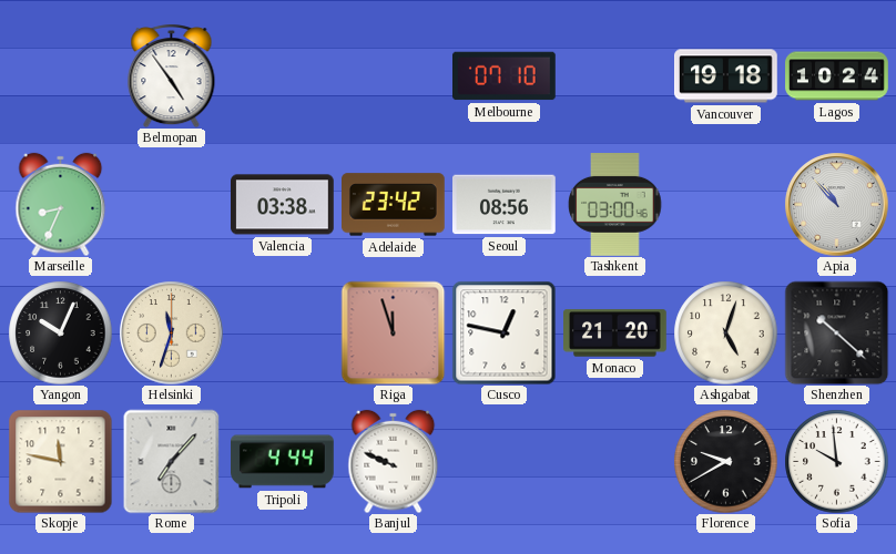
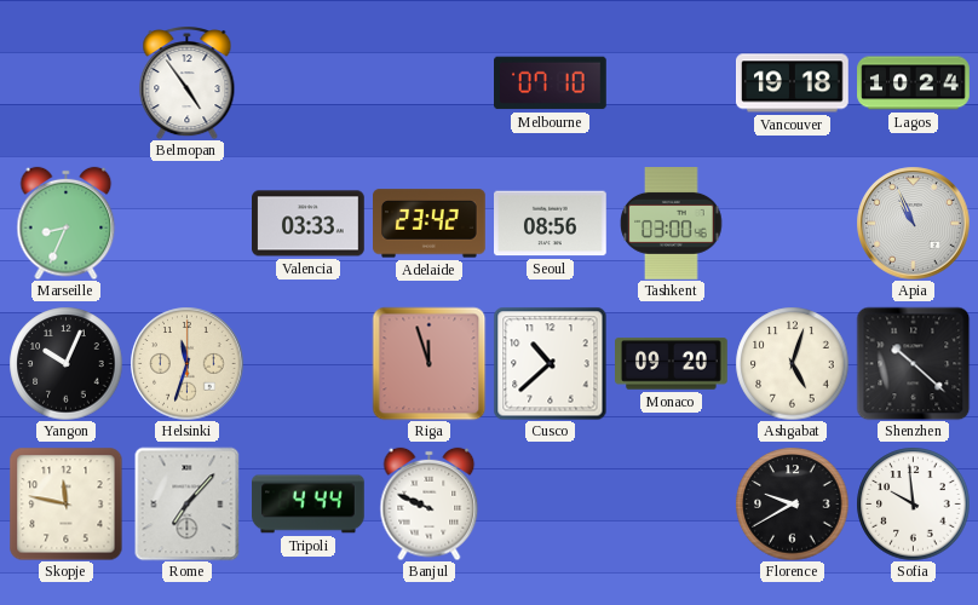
Valencia: 03:38 -> 03:33 (309, 224)
Apia: 10:53 -> 10:56 (913, 223)
Cusco: 12:47 -> 10:38 (550, 363)
Monaco: 21:20 -> 09:20 (672, 364)
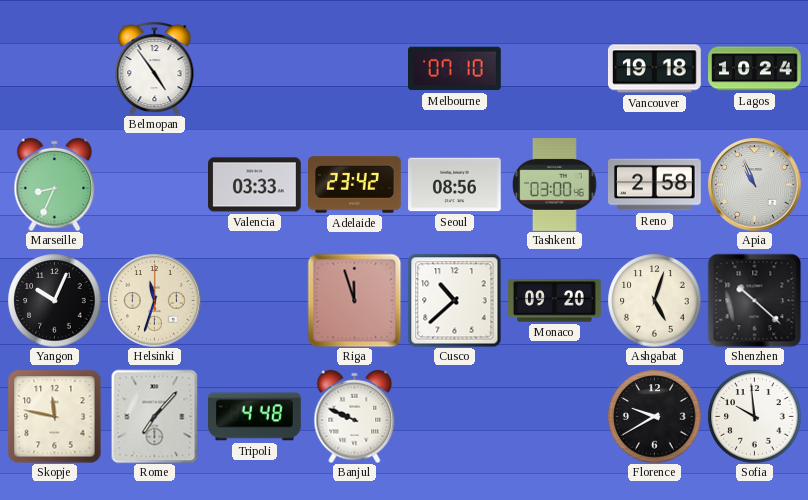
Reno: none -> 2:58 (655, 185)
Tripoli: 4:44 -> 4:48 (255, 417)
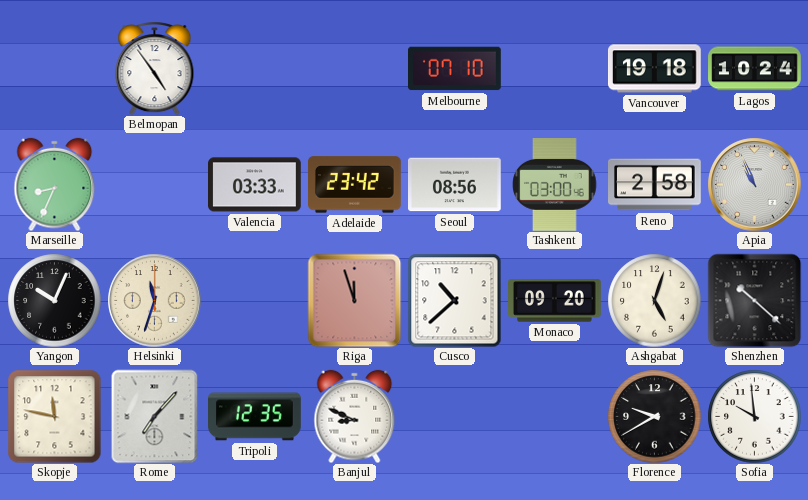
Tripoli: 4:48 -> 12:35 (255, 417)
Banjul: 9:49 -> 8:49 (355, 416)
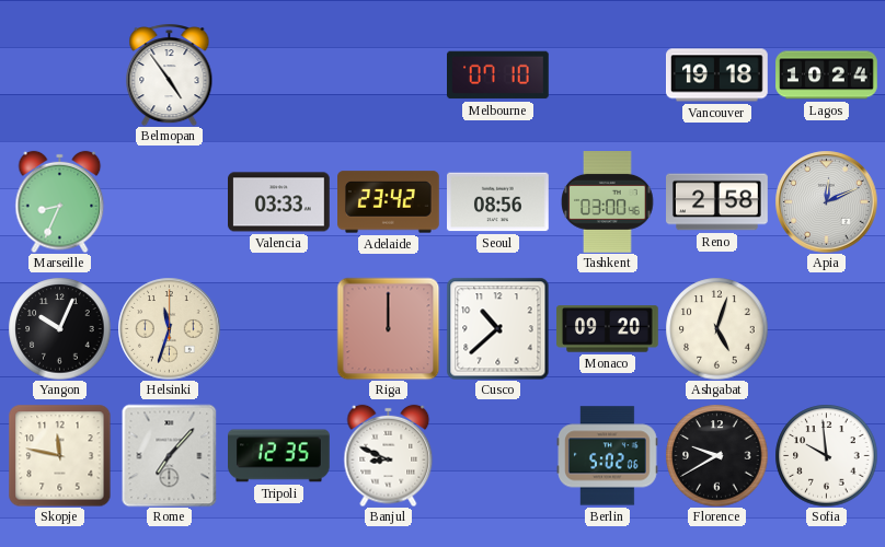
Apia: 10:56 -> 12:11 (826, 201)
Riga: 11:57 -> 12:00 (388, 328)
Shenzhen: 10:22 -> none (754, 300)
Berlin: none -> 5:02 (608, 456)
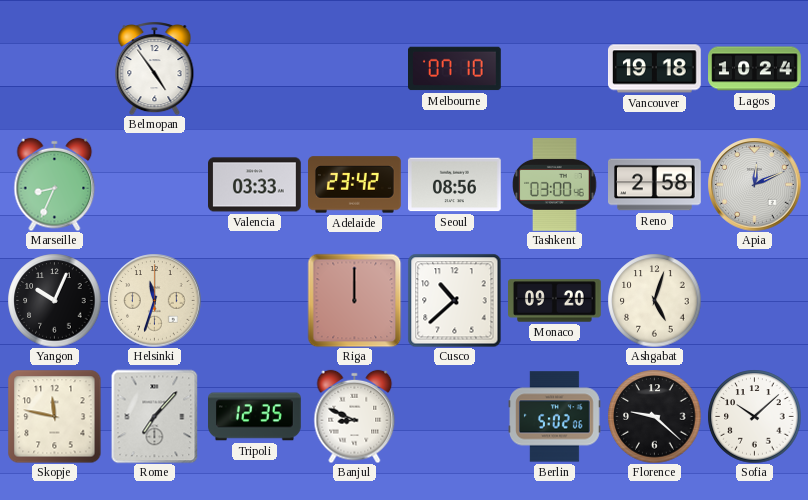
Florence: 9:40 -> 9:22 (654, 416)
Sofia: 9:59 -> 10:08 (754, 416)
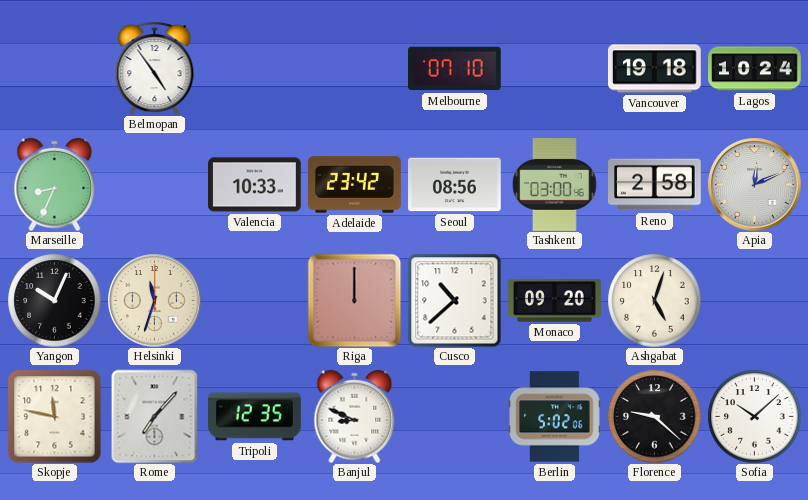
Valencia: 03:33 -> 10:33 (255, 185)
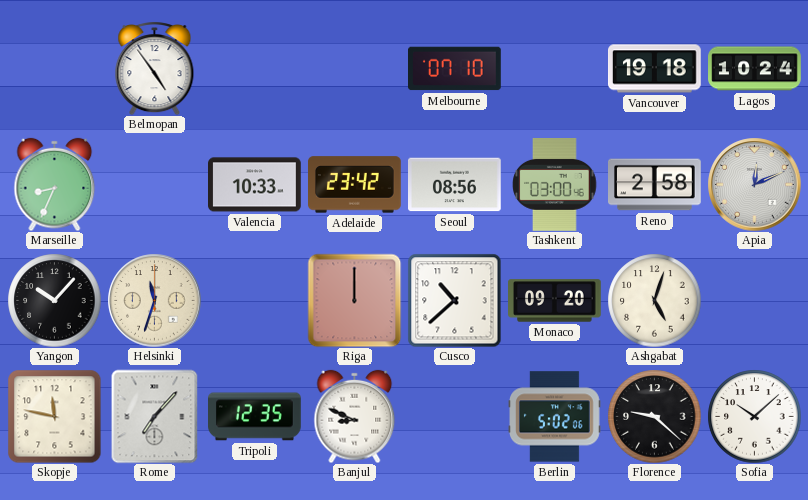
Yangon: 10:04 -> 10:07 (54, 300)
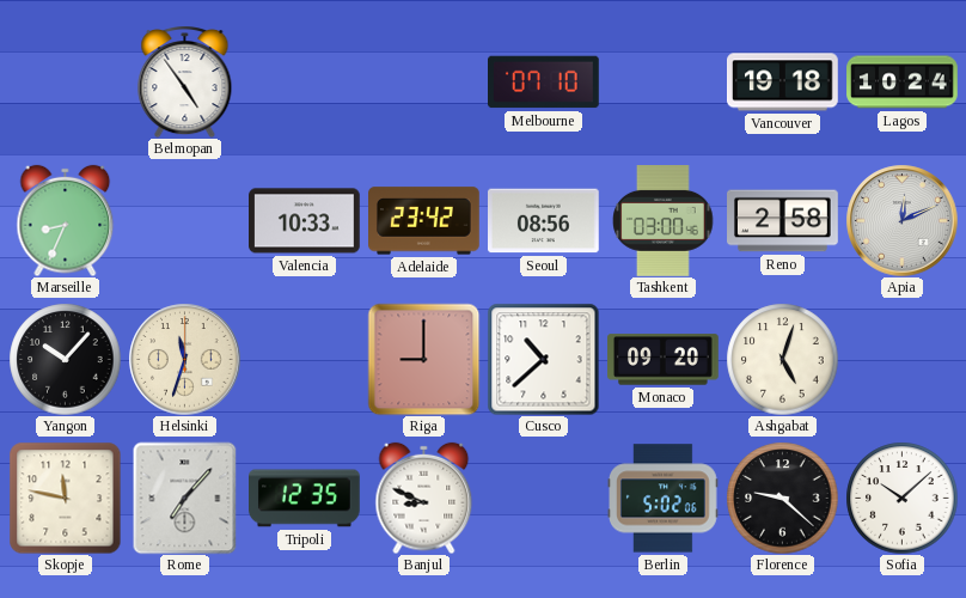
Riga: 12:00 -> 9:00 (423, 359)
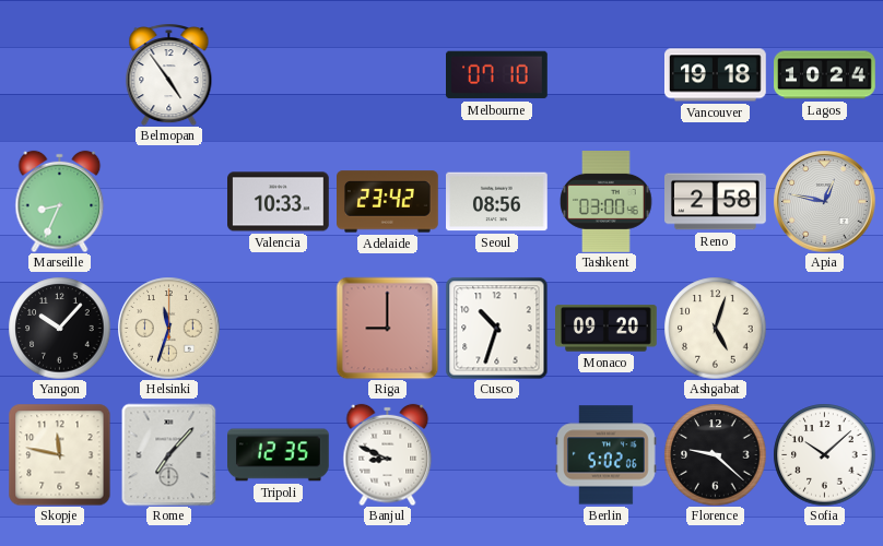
Apia: 12:11 -> 12:47 (824, 201)
Cusco: 10:38 -> 10:33 (496, 328)
